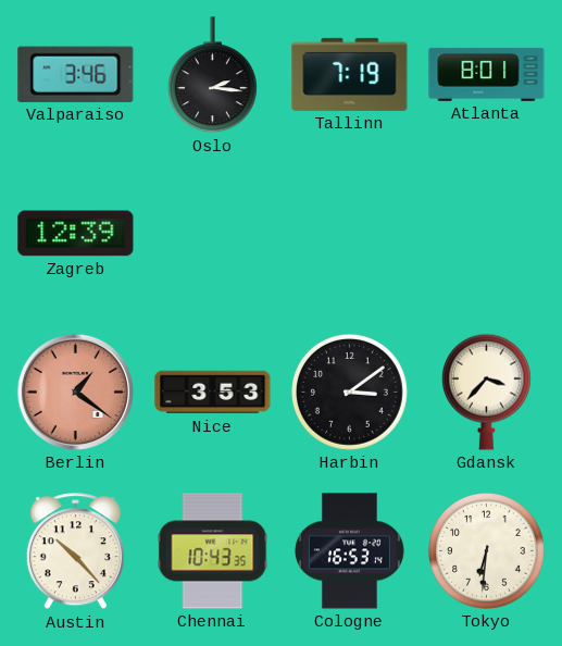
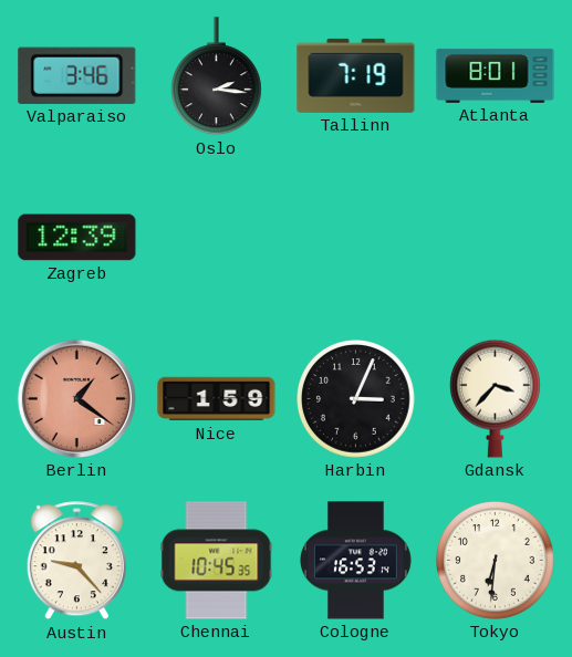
Nice: 3:53 -> 1:59 (217, 399)
Harbin: 3:09 -> 3:04 (356, 399)
Austin: 10:23 -> 9:23 (76, 561)
Chennai: 10:43 -> 10:45 (217, 561)
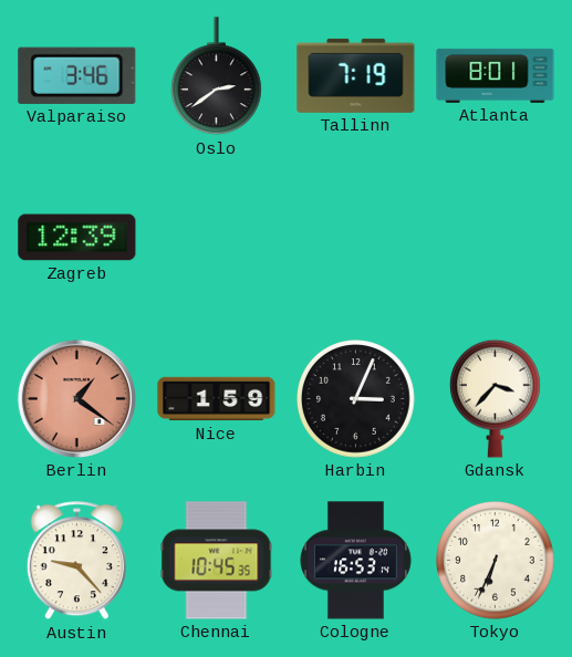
Oslo: 2:16 -> 2:39 (216, 76)
Tokyo: 6:31 -> 6:34 (496, 561)
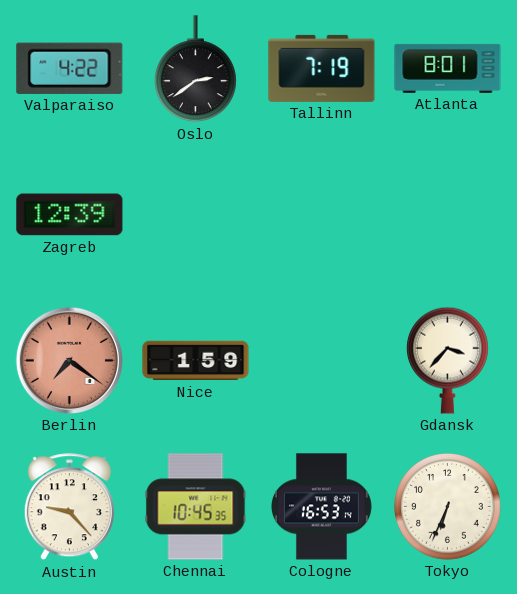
Valparaiso: 3:46 -> 4:22 (70, 68)
Berlin: 1:21 -> 7:21 (69, 360)
Harbin: 3:04 -> none (356, 399)
